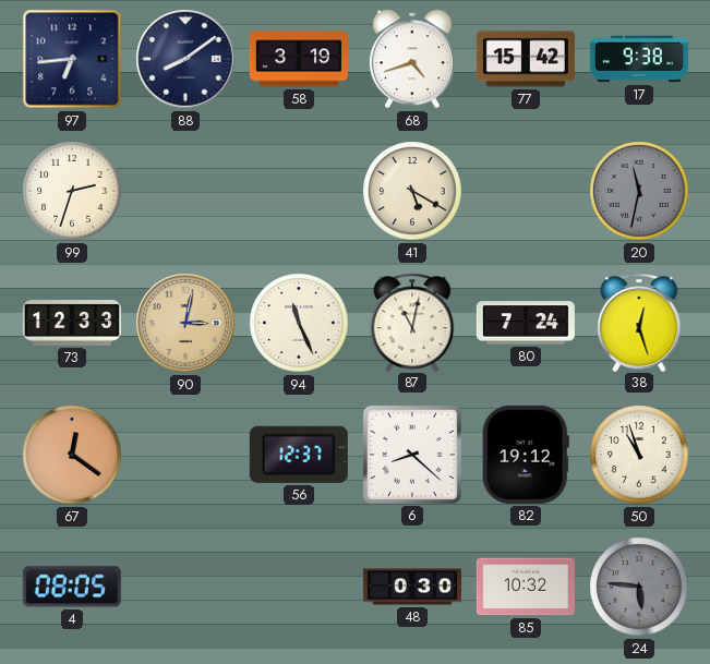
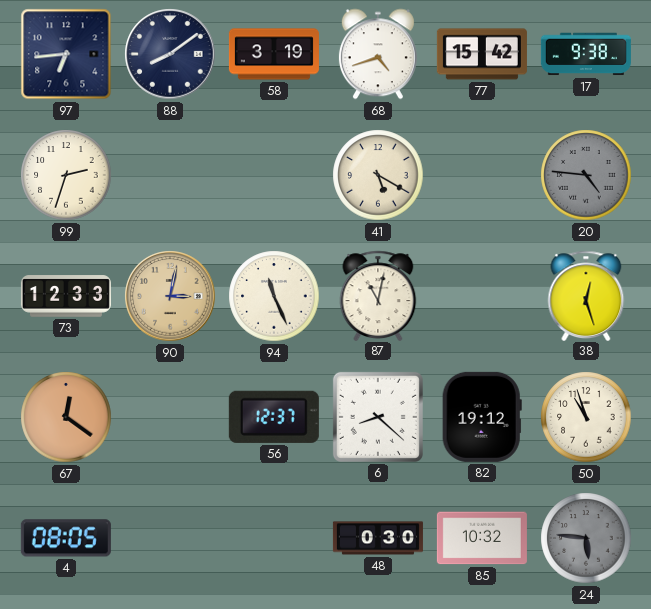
20: 11:32 -> 4:46 (586, 175)
80: 7:24 -> none (526, 323)
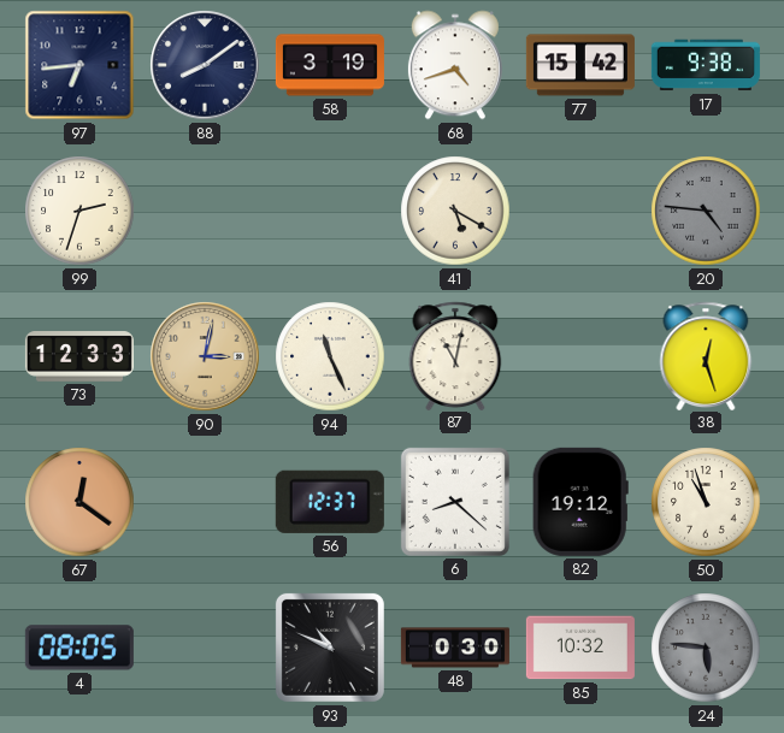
93: none -> 10:49 (330, 648)
